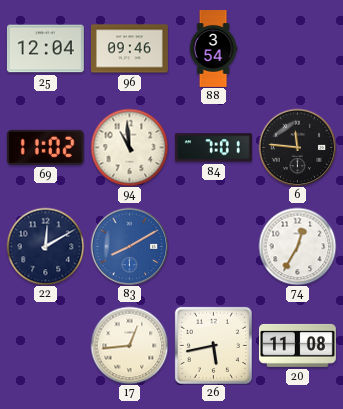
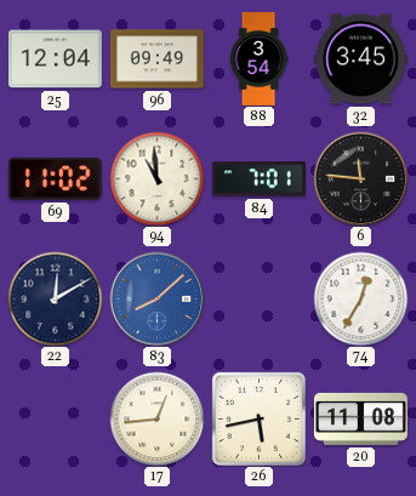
96: 09:46 -> 09:49 (156, 59)
32: none -> 3:45 (360, 59)
83: 8:10 -> 8:08 (156, 298)
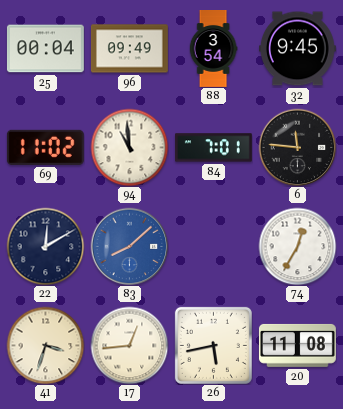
25: 12:04 -> 00:04 (45, 49)
32: 3:45 -> 9:45 (297, 49)
41: none -> 3:33 (45, 345)
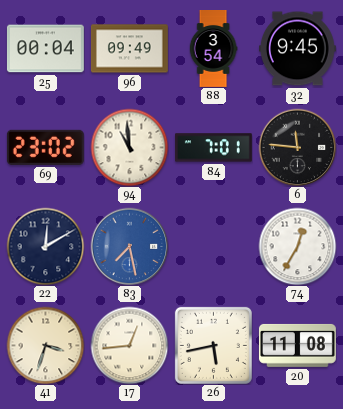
69: 11:02 -> 23:02 (45, 147)
83: 8:08 -> 7:28 (129, 246)
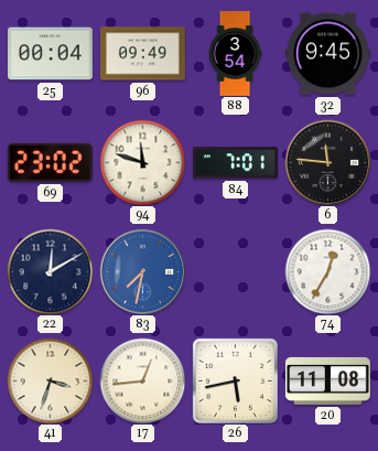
94: 10:59 -> 11:48 (142, 162)
83: 7:28 -> 7:32 (142, 271)
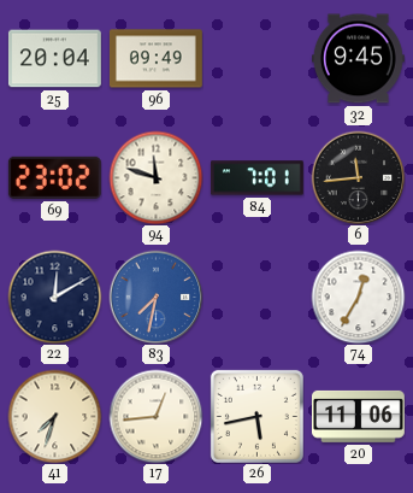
25: 00:04 -> 20:04 (54, 59)
88: 3:54 -> none (235, 54)
6: 11:46 -> 11:44 (358, 177)
41: 3:33 -> 7:33 (54, 416)
20: 11:08 -> 11:06 (358, 416)
